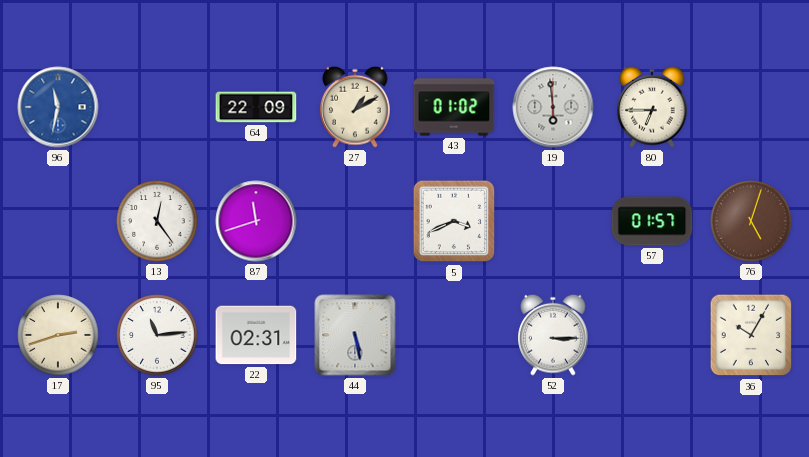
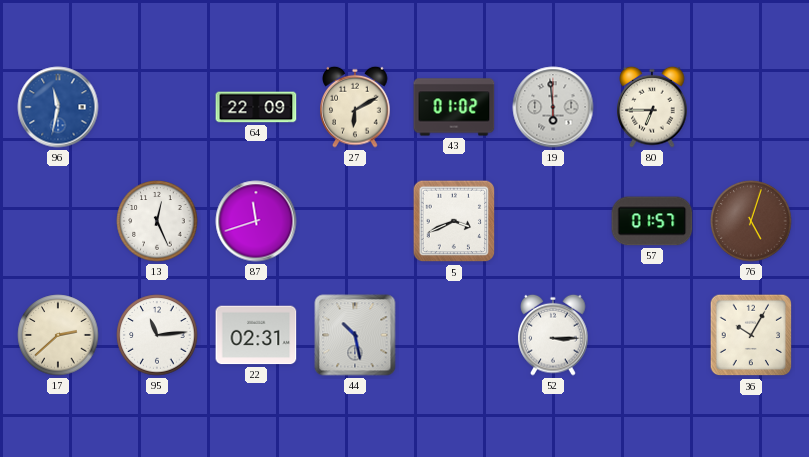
27: 1:10 -> 6:10 (355, 107)
13: 12:24 -> 12:26 (157, 221)
17: 2:42 -> 2:38 (58, 335)
44: 5:28 -> 10:28 (355, 335)
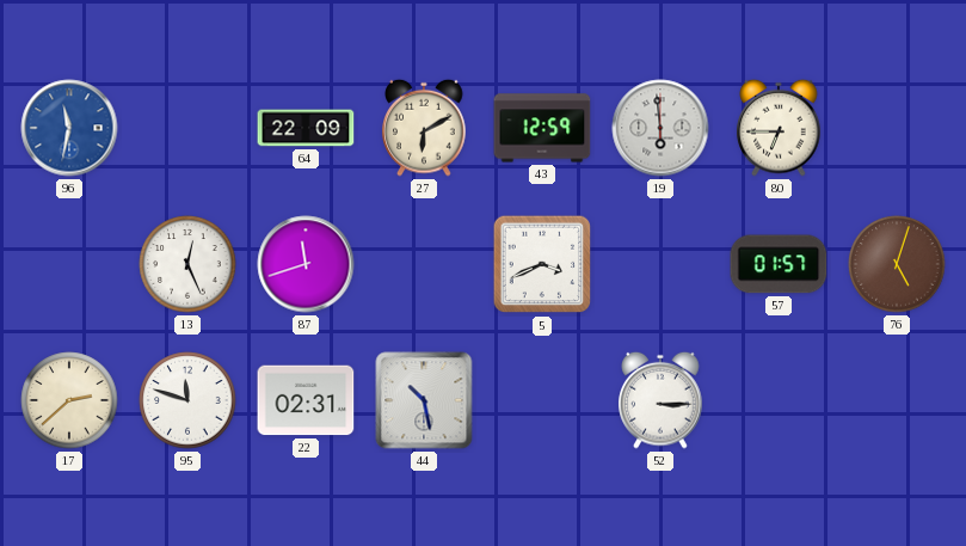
43: 01:02 -> 12:59 (542, 128)
95: 11:14 -> 11:48 (187, 400)
36: 10:05 -> none (751, 335)
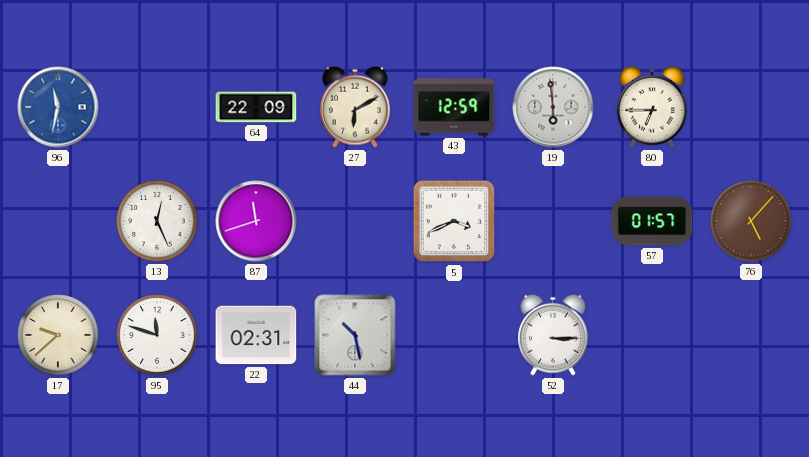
76: 5:03 -> 5:07 (751, 221)
17: 2:38 -> 9:38 (58, 335)
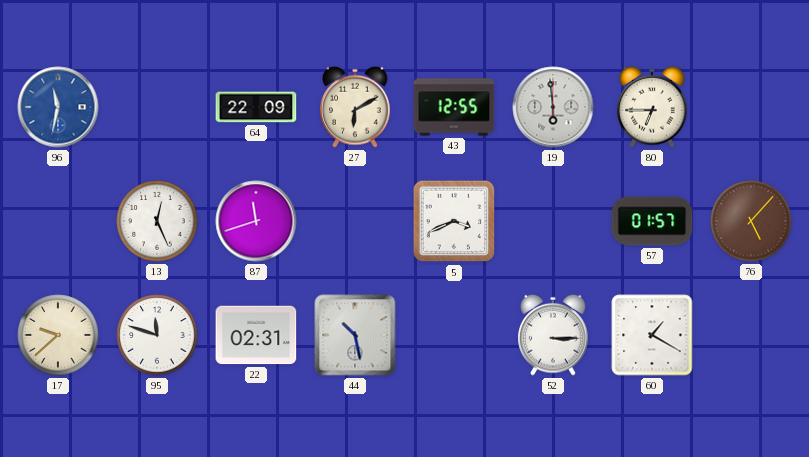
43: 12:59 -> 12:55 (454, 107)
60: none -> 1:20 (652, 335)
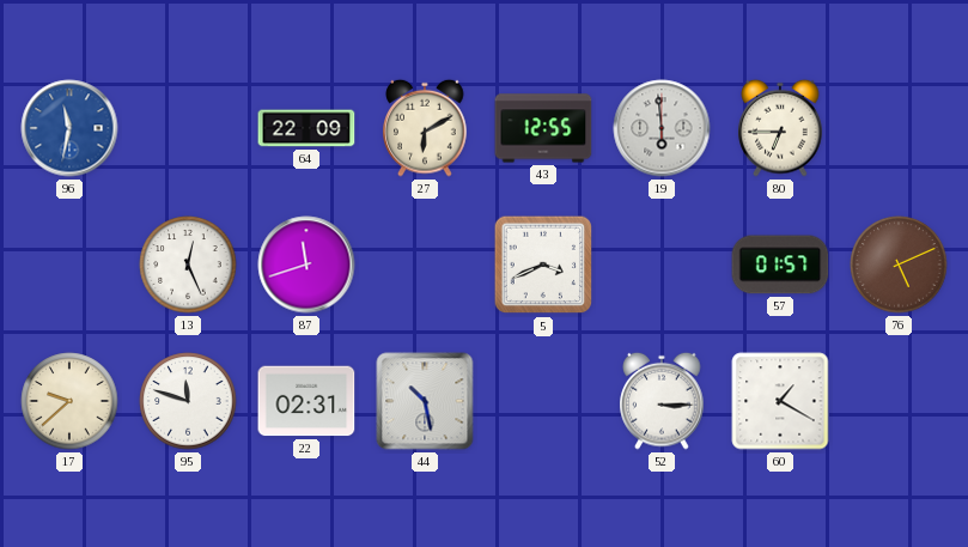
76: 5:07 -> 5:11 (899, 265)
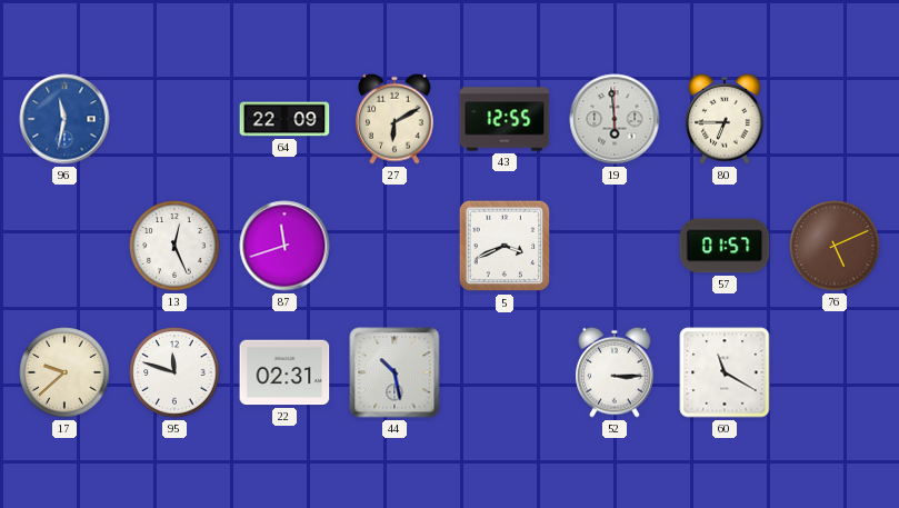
60: 1:20 -> 11:20 (725, 372)
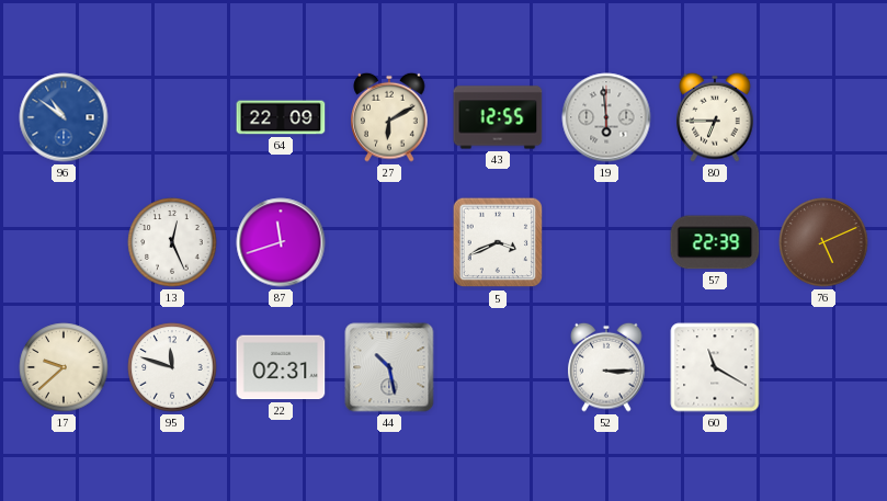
96: 11:32 -> 10:51 (64, 117)
57: 01:57 -> 22:39 (715, 242)
